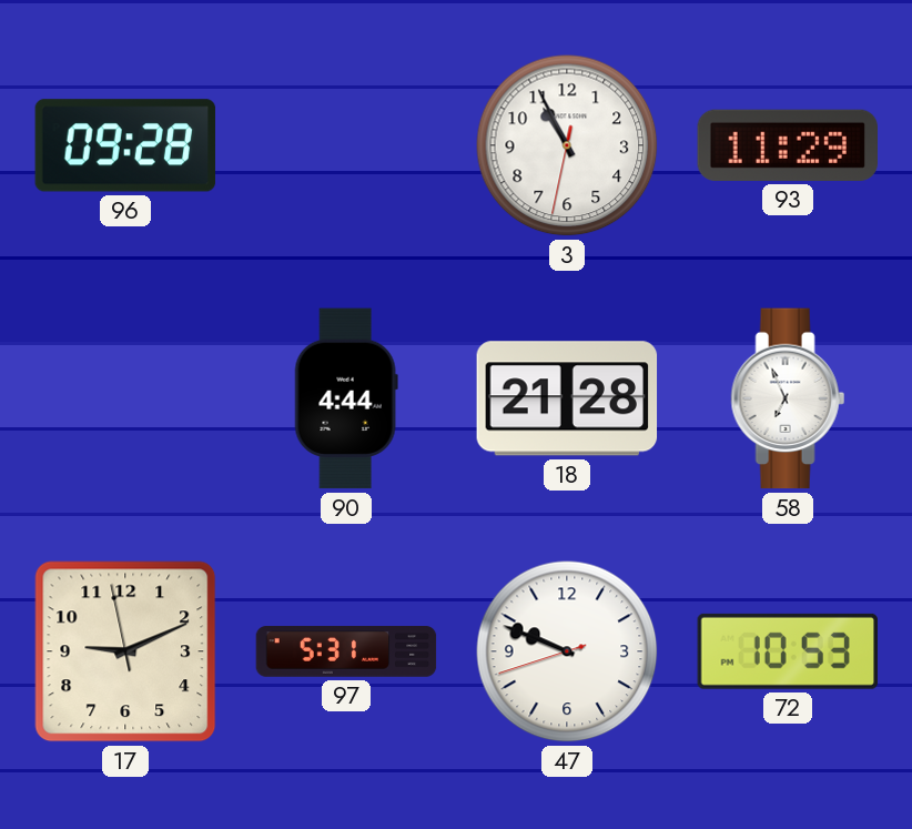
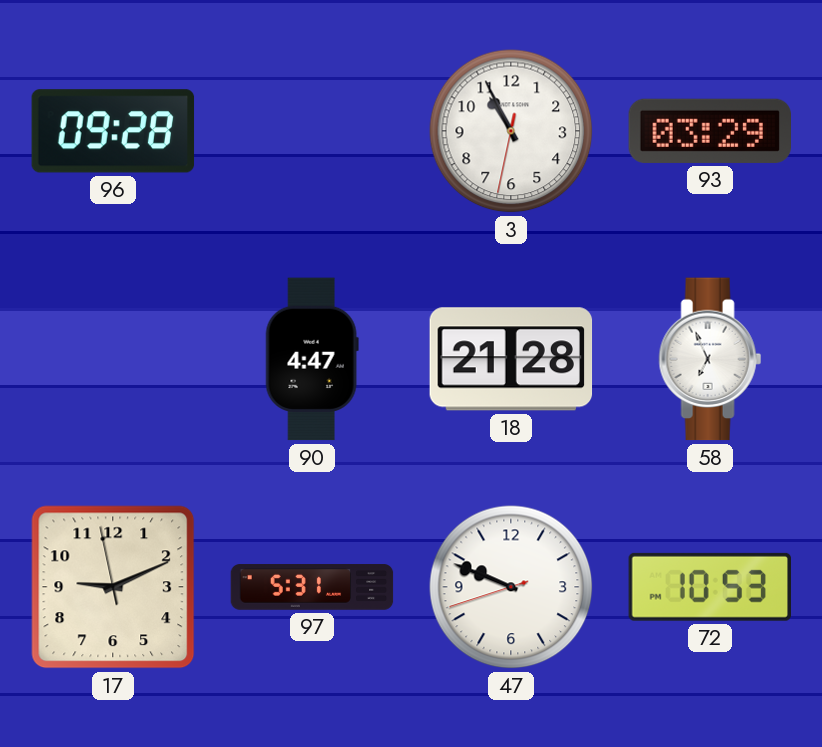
93: 11:29 -> 03:29 (709, 131)
90: 4:44 -> 4:47 (312, 359)
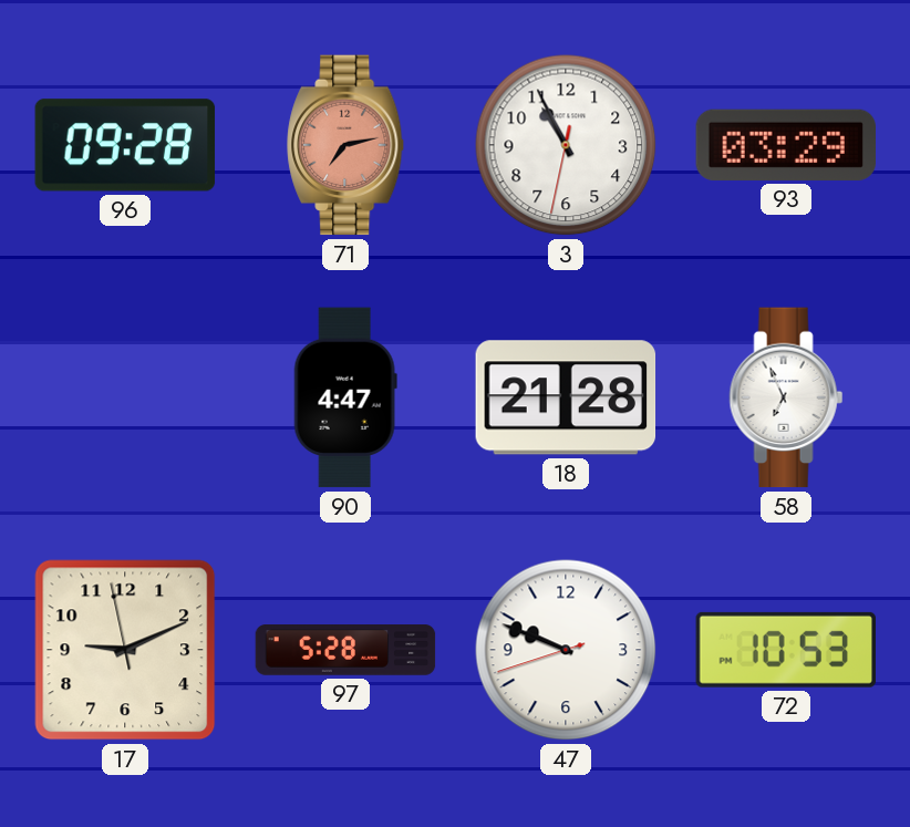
71: none -> 7:13 (347, 145)
97: 5:31 -> 5:28 (345, 650)
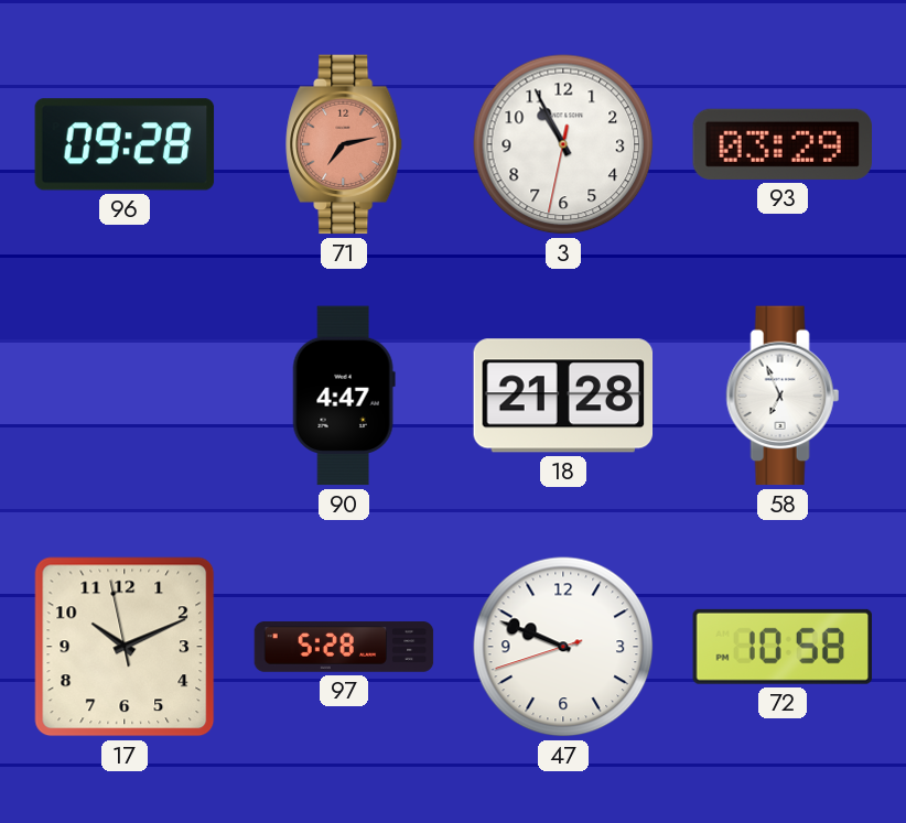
17: 9:10 -> 10:10 (125, 647)
72: 10:53 -> 10:58 (781, 647)
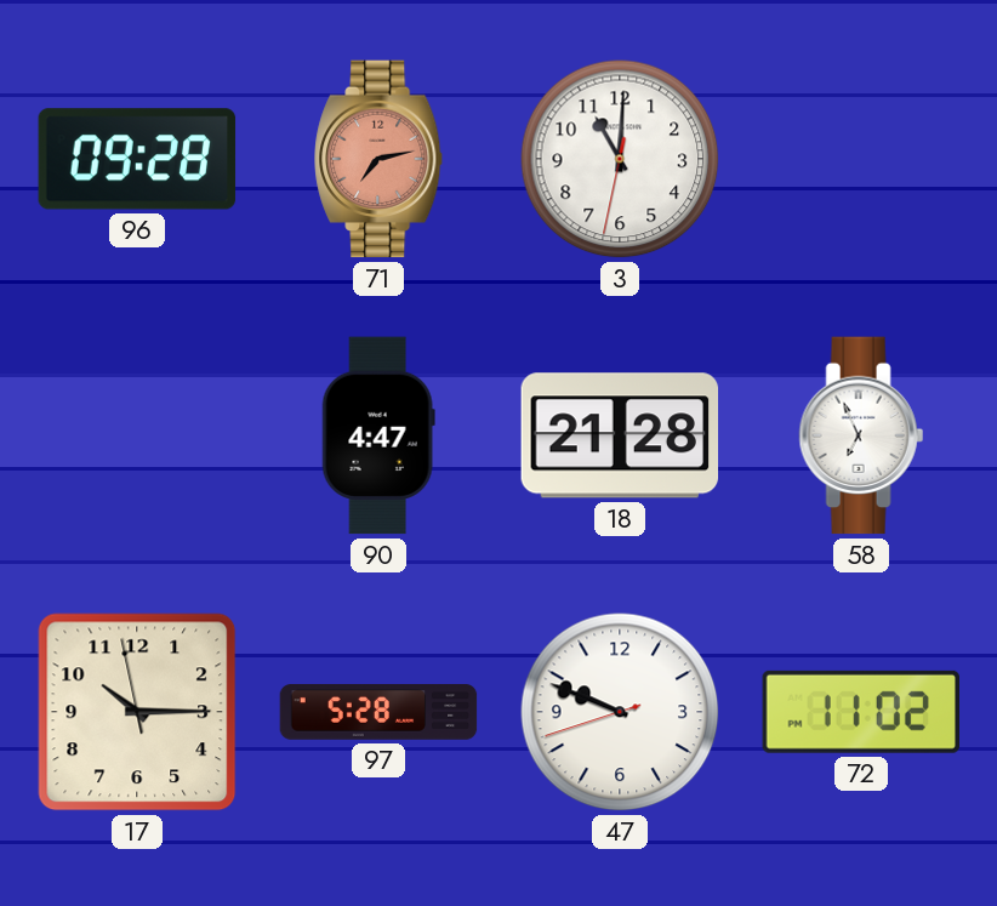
3: 10:55 -> 11:00 (620, 159)
93: 03:29 -> none (781, 144)
17: 10:10 -> 10:14 (137, 712)
72: 10:58 -> 11:02 (860, 712)
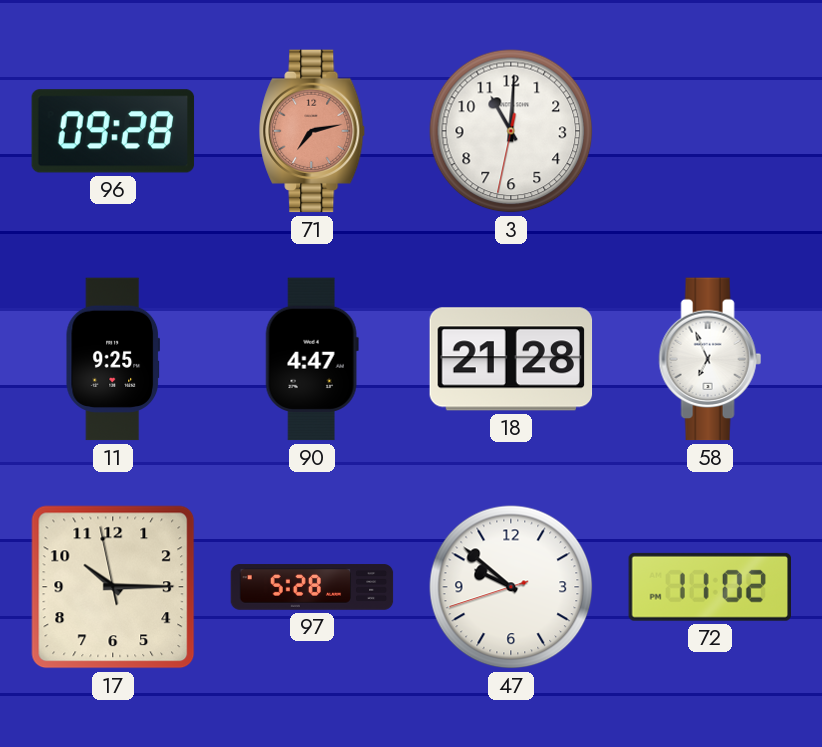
11: none -> 9:25 (112, 359)
47: 9:48 -> 9:51 (511, 587)
